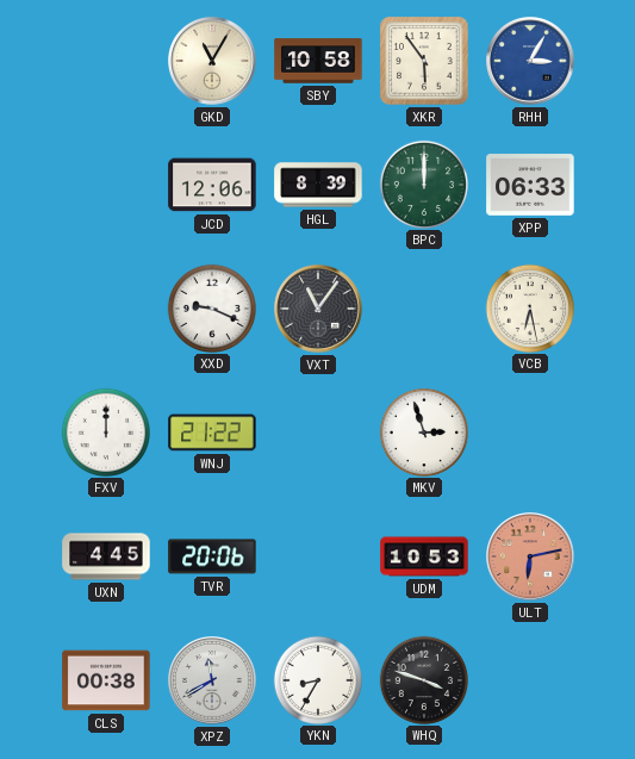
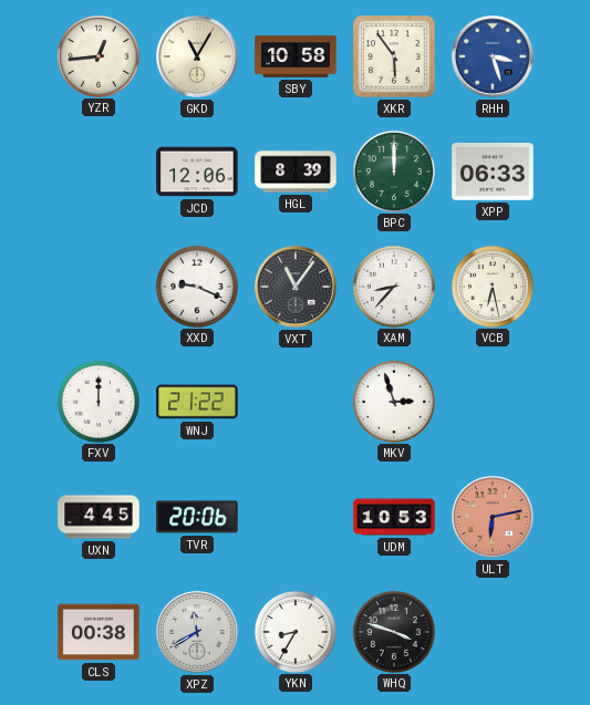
YZR: none -> 12:44 (97, 55)
RHH: 3:05 -> 3:27 (493, 56)
XAM: none -> 8:37 (393, 286)
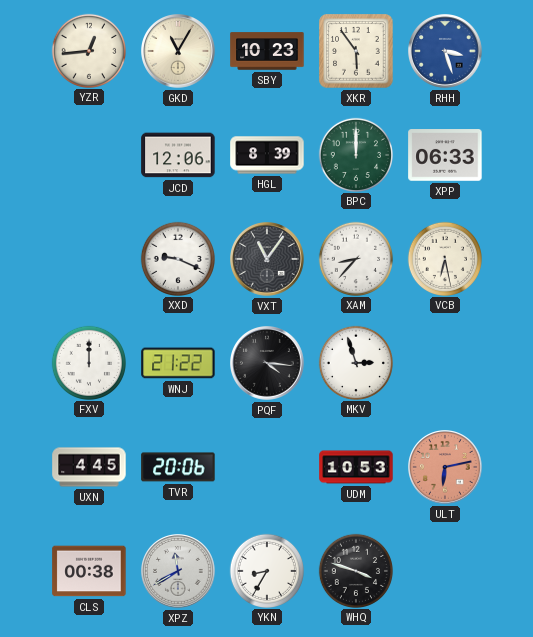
SBY: 10:58 -> 10:23 (267, 51)
PQF: none -> 4:16 (267, 363)
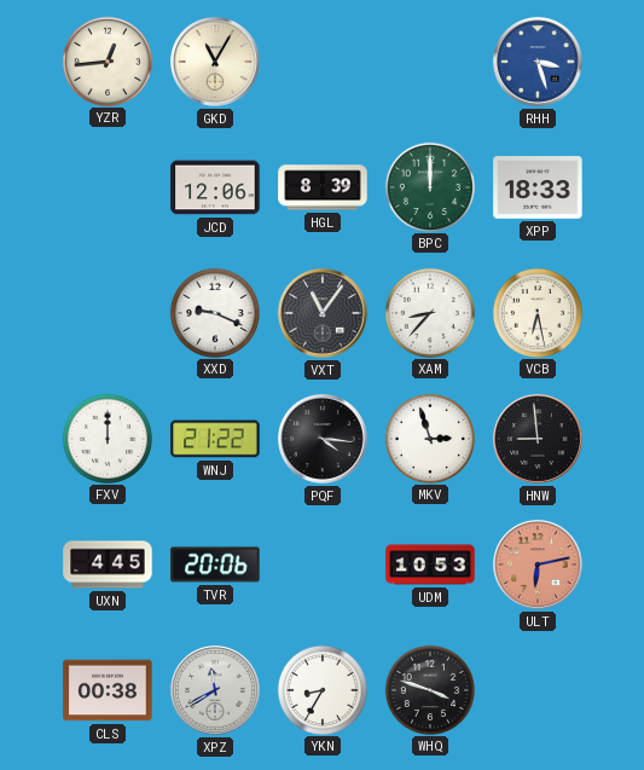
SBY: 10:23 -> none (267, 51)
XKR: 5:54 -> none (356, 51)
XPP: 06:33 -> 18:33 (538, 187)
HNW: none -> 8:59 (538, 439)
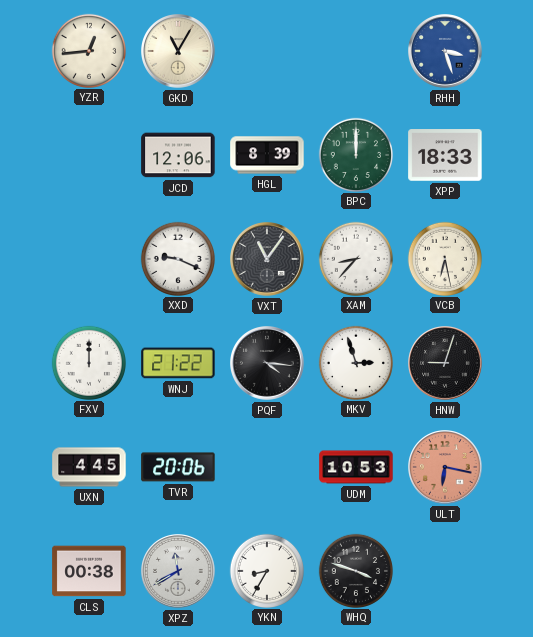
HNW: 8:59 -> 9:03 (445, 363)
ULT: 6:13 -> 6:17 (445, 467)
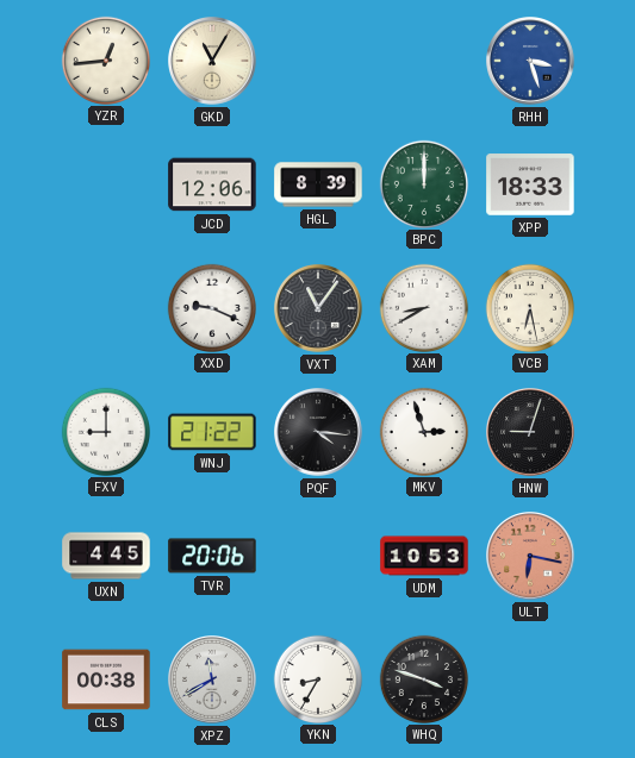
XAM: 8:37 -> 8:40 (423, 307)
FXV: 12:00 -> 9:00 (105, 431)
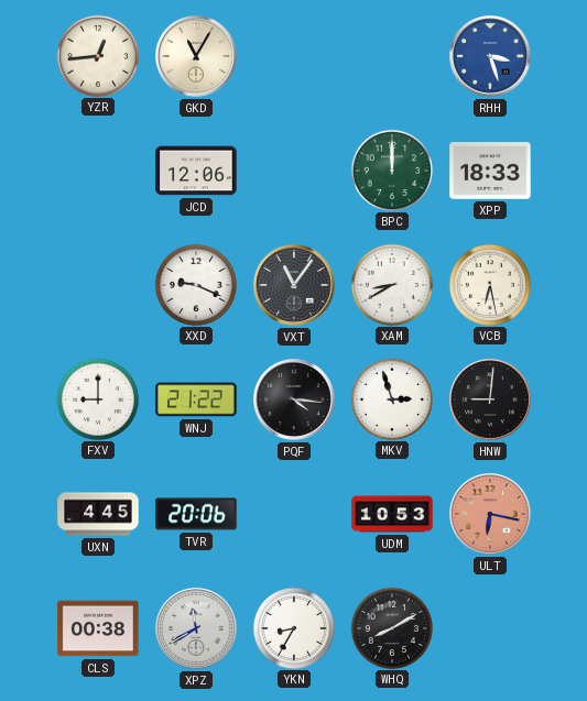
HGL: 8:39 -> none (318, 184)
HNW: 9:03 -> 9:01 (490, 399)
WHQ: 3:48 -> 8:10 (391, 627)
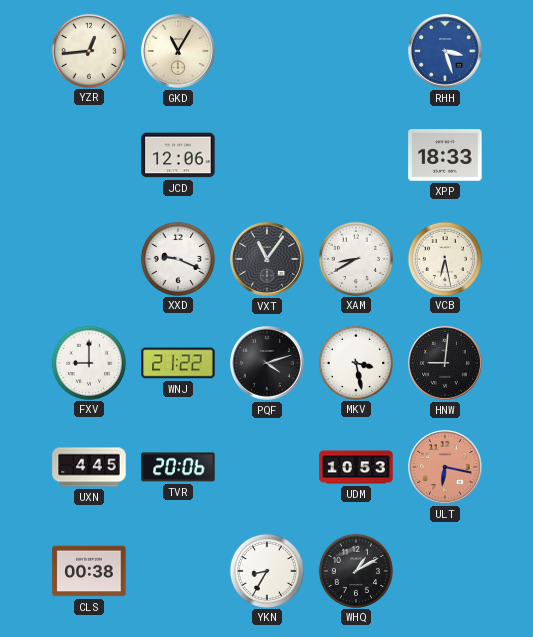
BPC: 12:00 -> none (391, 169)
PQF: 4:16 -> 4:12 (267, 363)
MKV: 2:57 -> 3:28 (355, 362)
XPZ: 11:40 -> none (196, 628)
WHQ: 8:10 -> 1:10 (355, 570)
